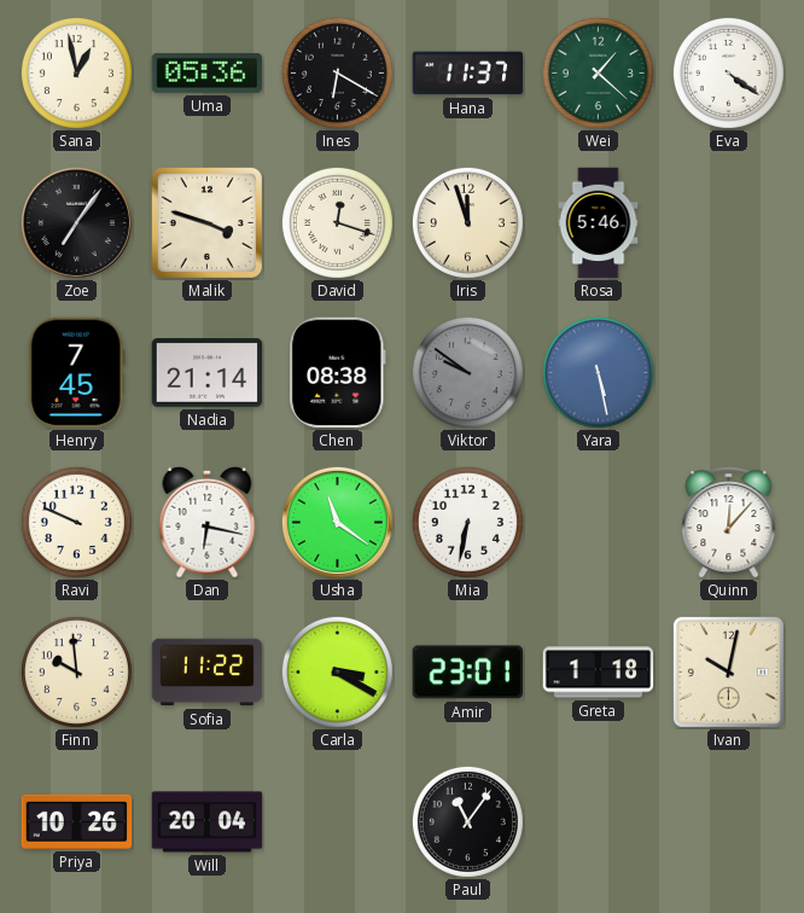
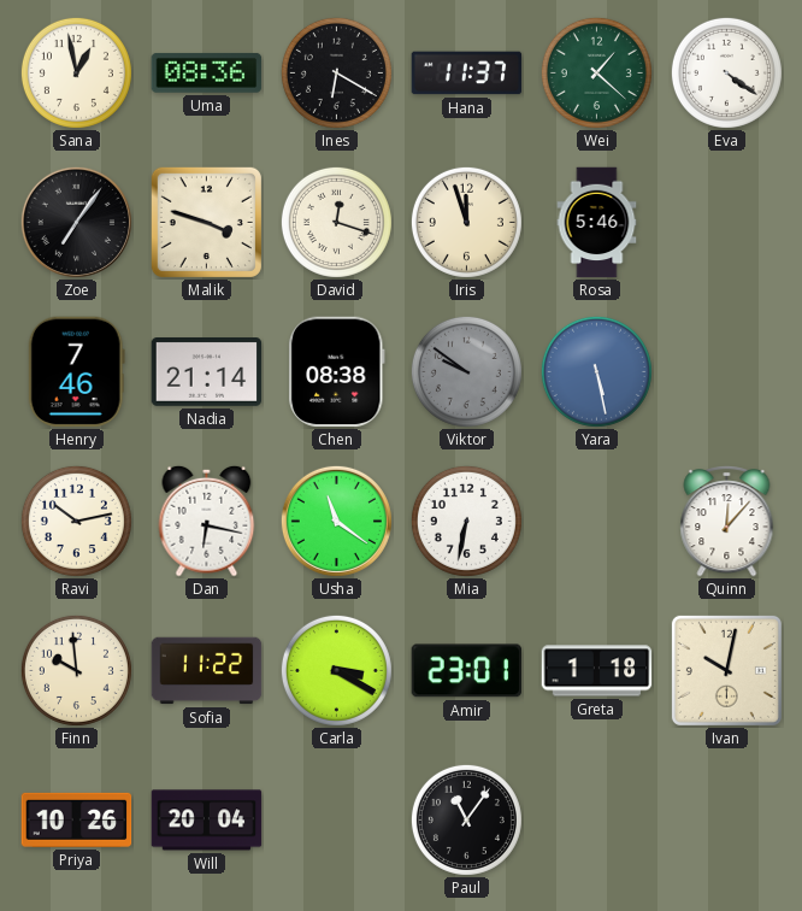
Uma: 05:36 -> 08:36 (207, 74)
Henry: 7:45 -> 7:46 (76, 372)
Ravi: 9:49 -> 10:13 (76, 521)
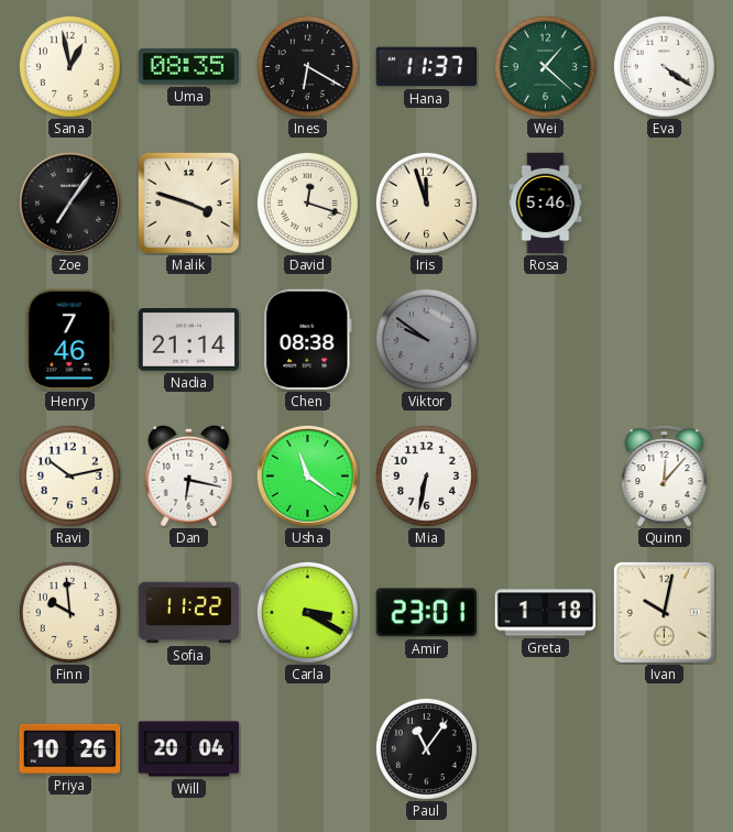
Uma: 08:36 -> 08:35 (189, 67)
Yara: 5:28 -> none (596, 371)
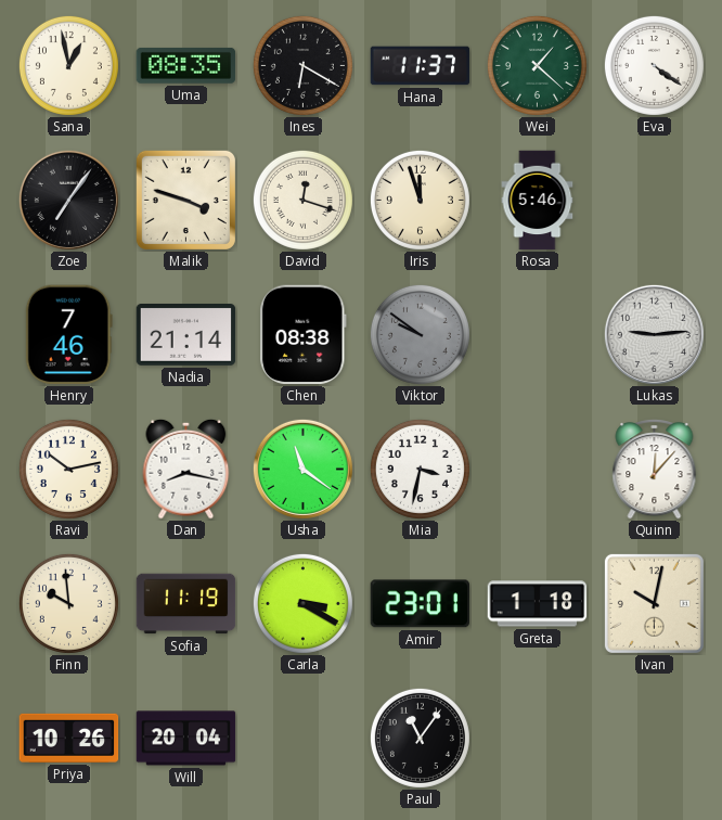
Lukas: none -> 9:14 (654, 334)
Dan: 6:17 -> 8:17 (186, 469)
Mia: 6:32 -> 3:32 (420, 469)
Sofia: 11:22 -> 11:19 (186, 604)
